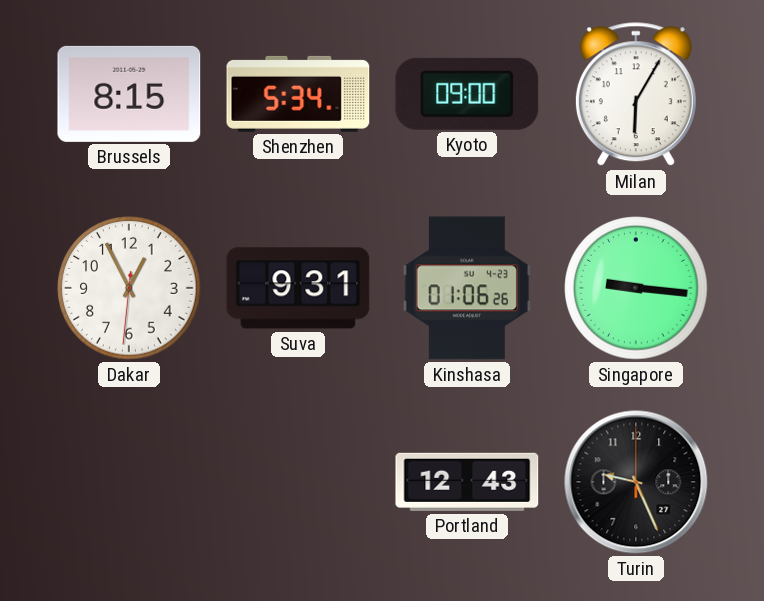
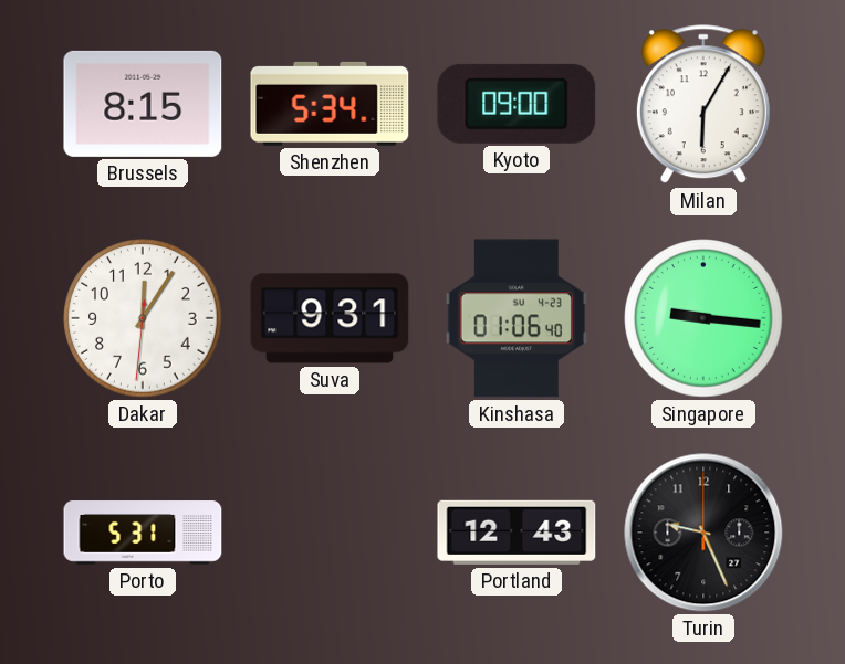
Dakar: 12:55 -> 12:05 (143, 318)
Kinshasa: 01:06:26 -> 01:06:40 (517, 318)
Porto: none -> 5:31 (143, 533)
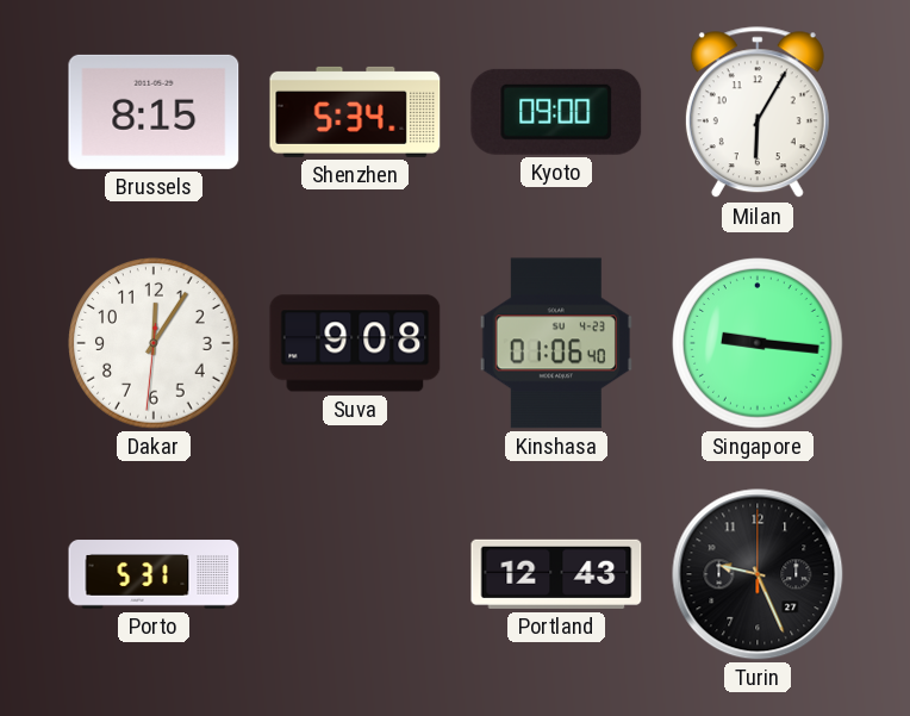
Suva: 9:31 -> 9:08 (355, 343)
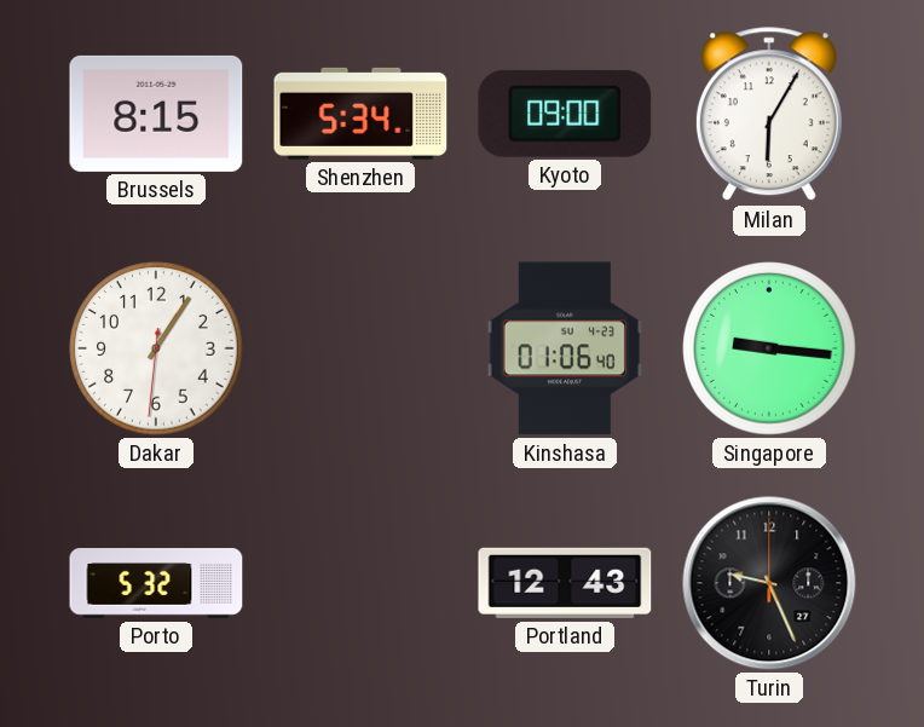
Dakar: 12:05 -> 1:05 (156, 348)
Suva: 9:08 -> none (355, 343)
Porto: 5:31 -> 5:32 (156, 583)
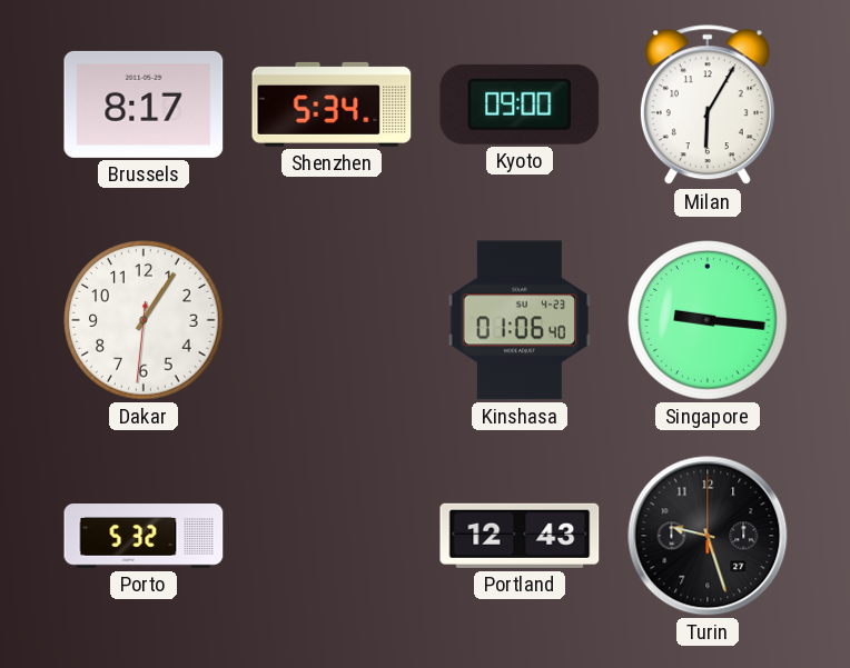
Brussels: 8:15 -> 8:17 (144, 104)
Turin: 9:26 -> 9:27 (708, 536)
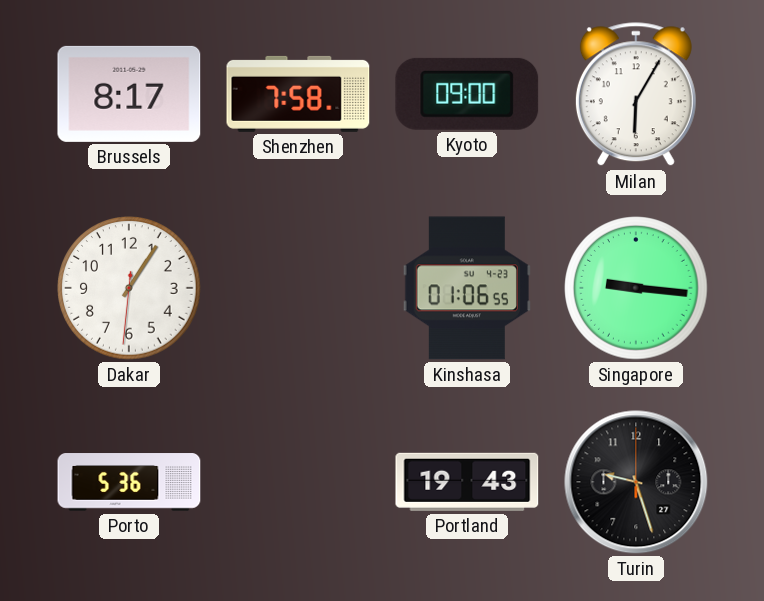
Shenzhen: 5:34 -> 7:58 (298, 94)
Kinshasa: 01:06:40 -> 01:06:55 (467, 288)
Porto: 5:32 -> 5:36 (129, 482)
Portland: 12:43 -> 19:43 (467, 482)
